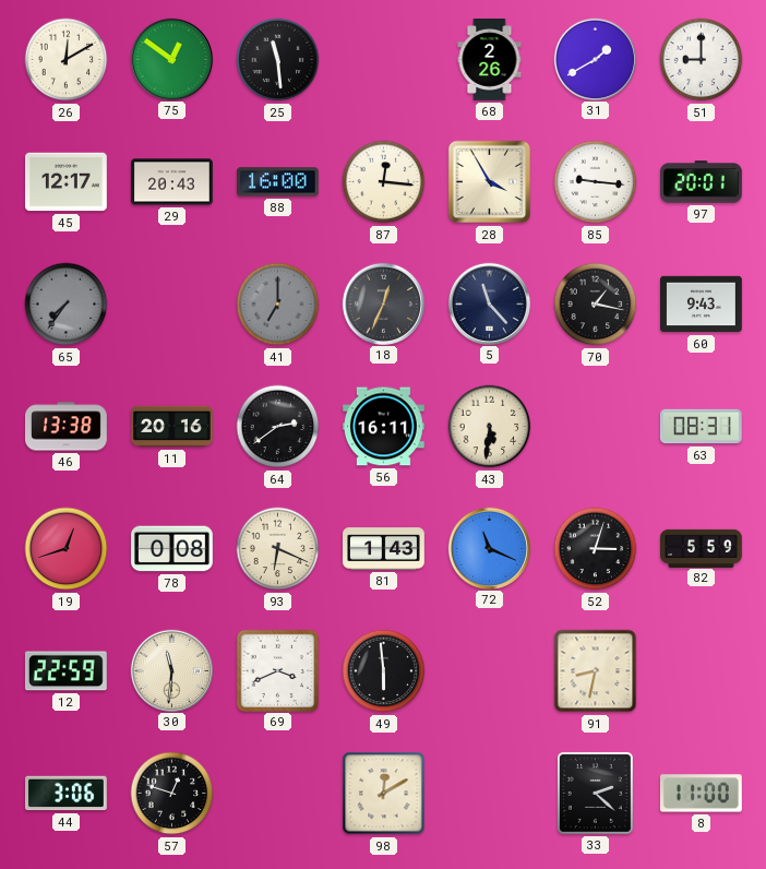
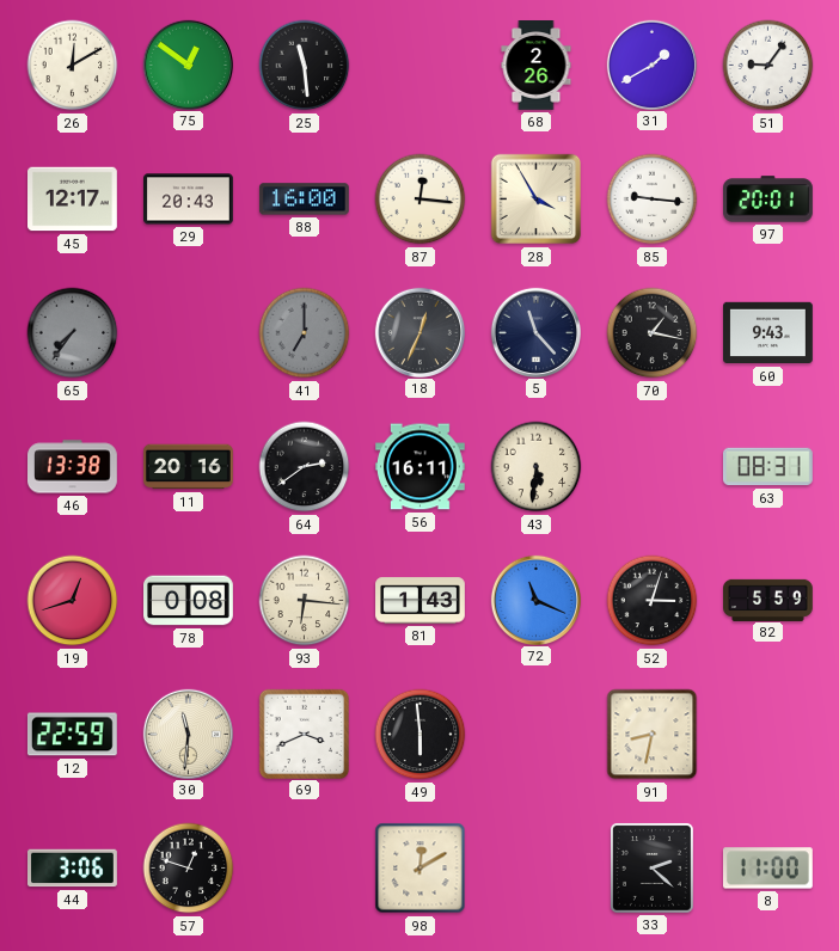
51: 9:00 -> 9:06 (768, 66)
93: 6:19 -> 6:16 (305, 601)
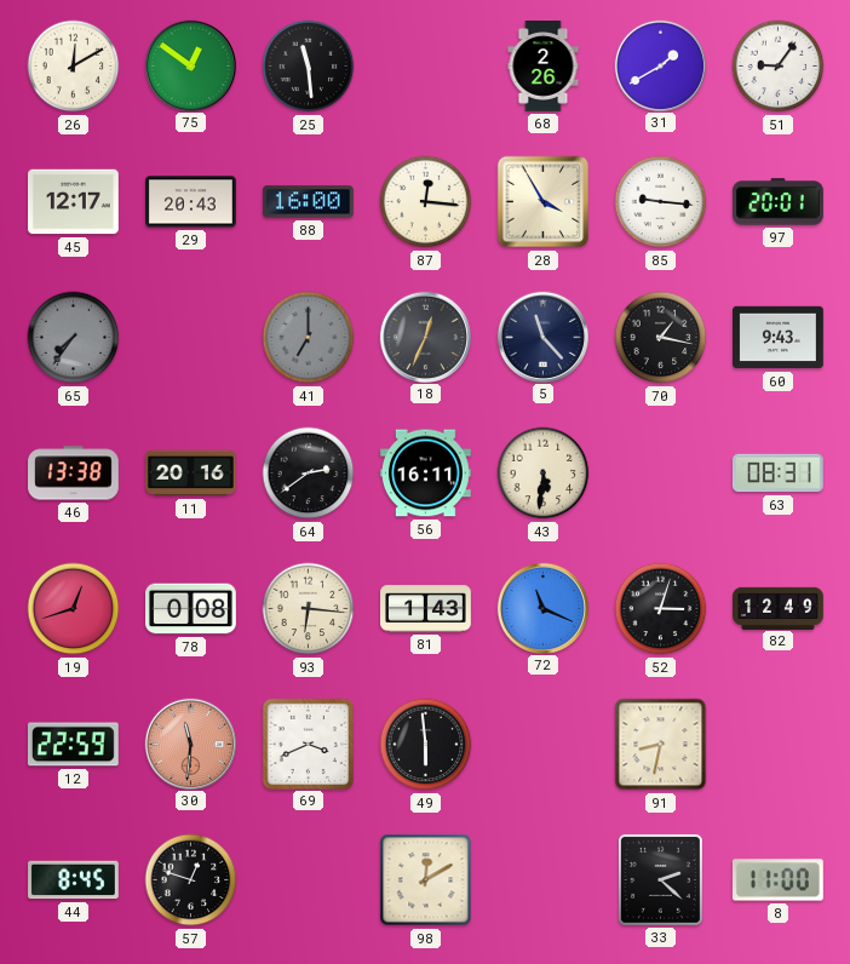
82: 5:59 -> 12:49 (779, 608)
30 dial: cream -> salmon (190, 744)
44: 3:06 -> 8:45 (74, 880)
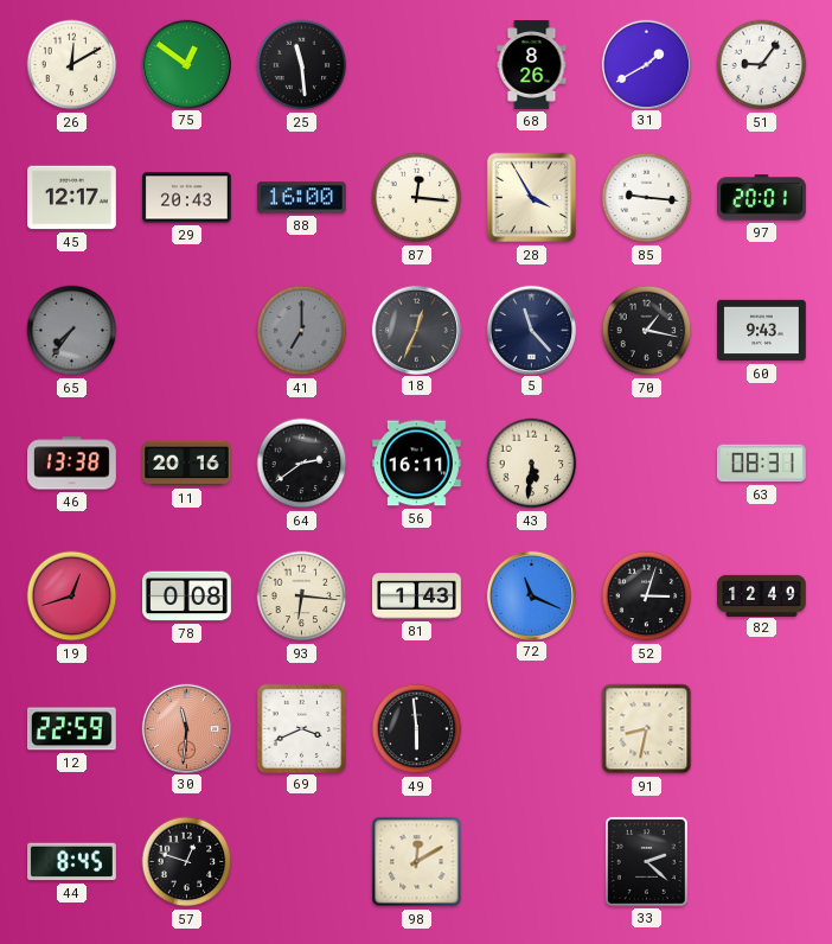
68: 2:26 -> 8:26 (532, 65)
8: 11:00 -> none (777, 880)
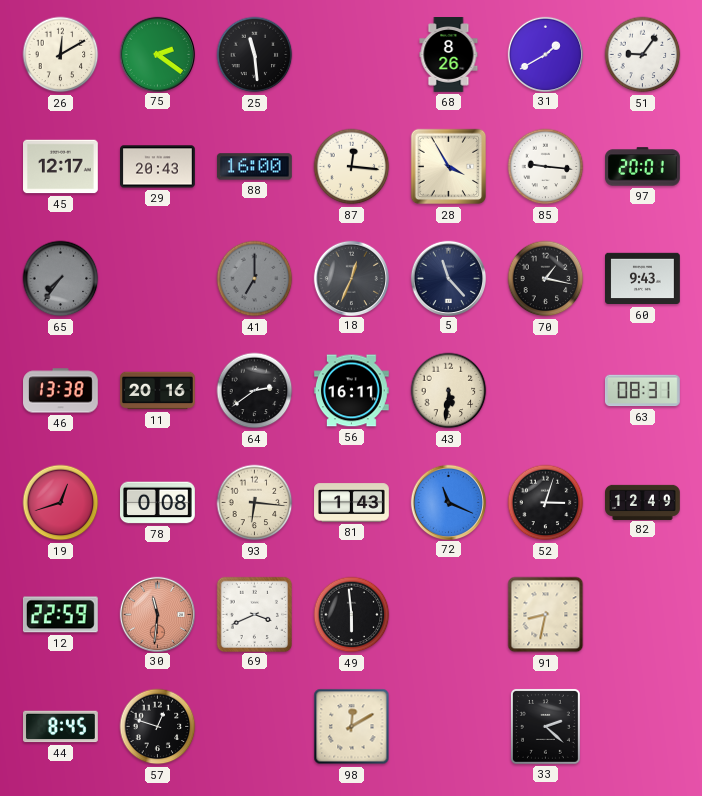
75: 12:51 -> 2:21 (157, 54)
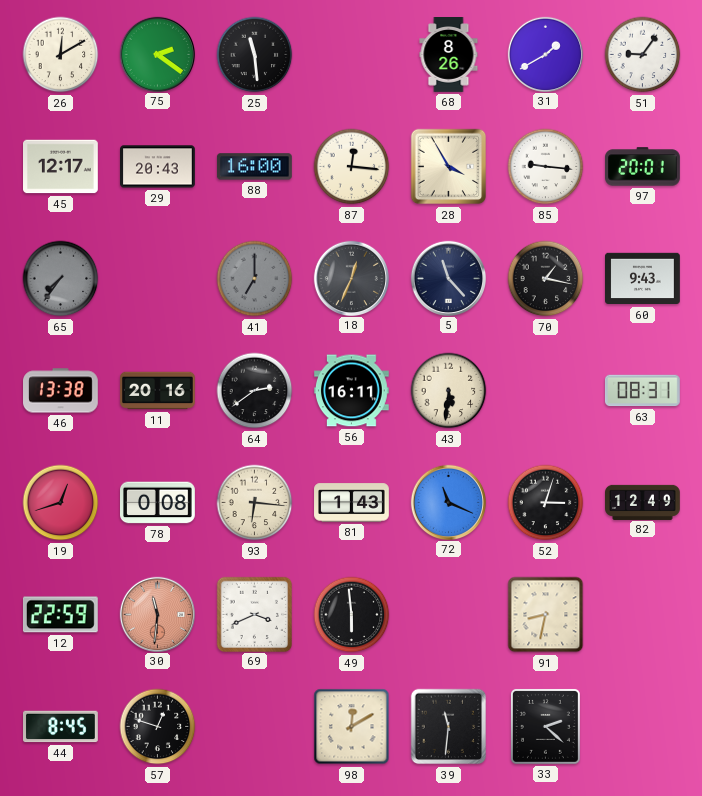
39: none -> 11:31 (449, 727)
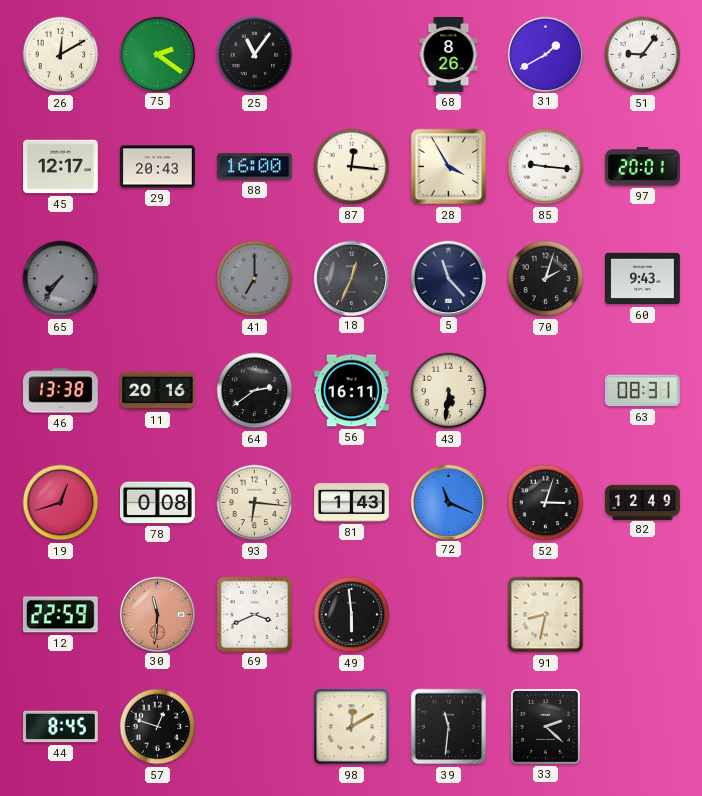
25: 11:29 -> 11:06 (255, 55)
70: 1:17 -> 2:03 (546, 279)
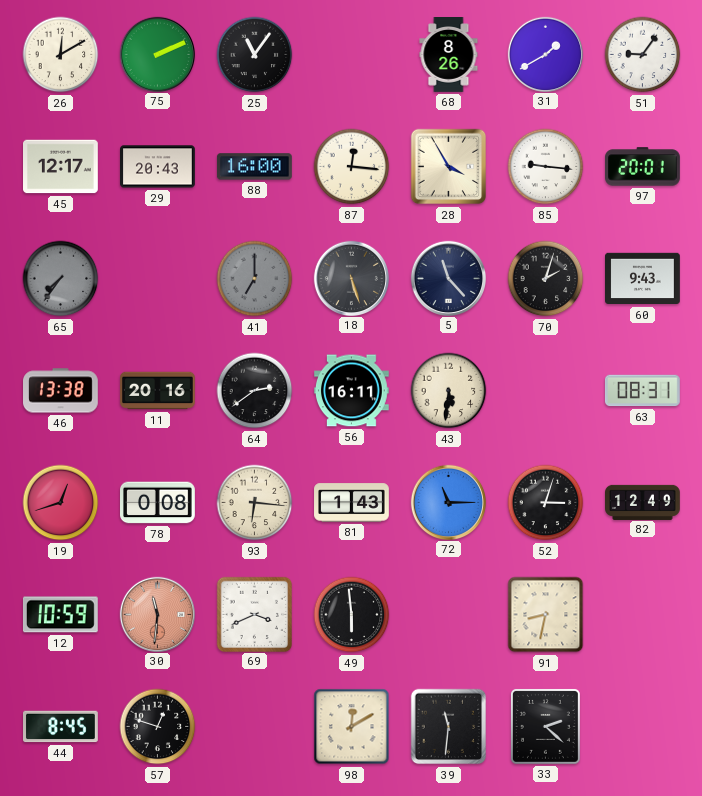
75: 2:21 -> 2:11 (157, 54)
18: 12:34 -> 5:27 (351, 278)
72: 11:19 -> 11:15 (448, 502)
12: 22:59 -> 10:59 (60, 615)
